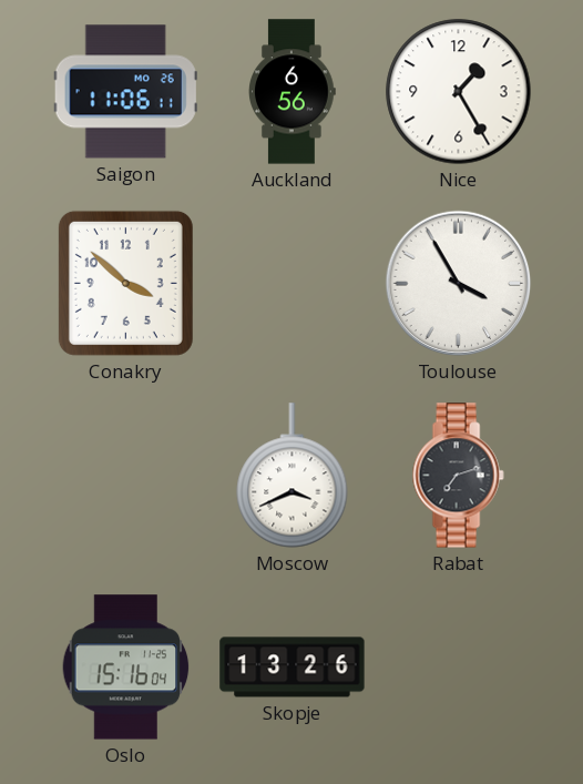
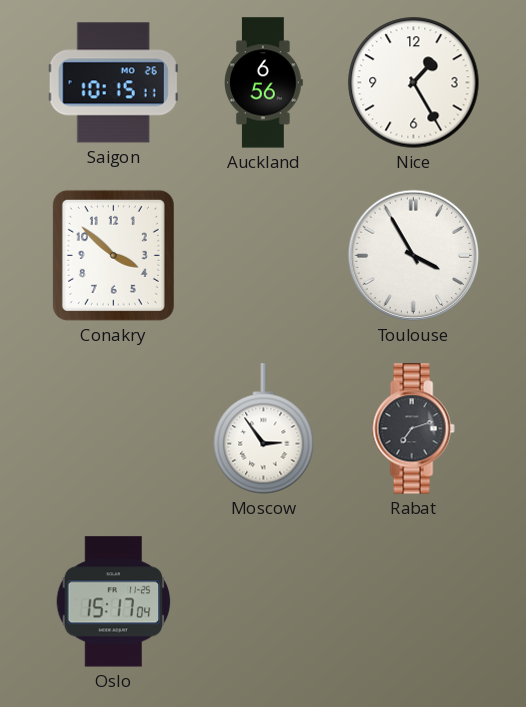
Saigon: 11:06 -> 10:15 (113, 83)
Moscow: 3:41 -> 2:54 (264, 429)
Oslo: 15:16 -> 15:17 (114, 602)
Skopje: 13:26 -> none (293, 668)
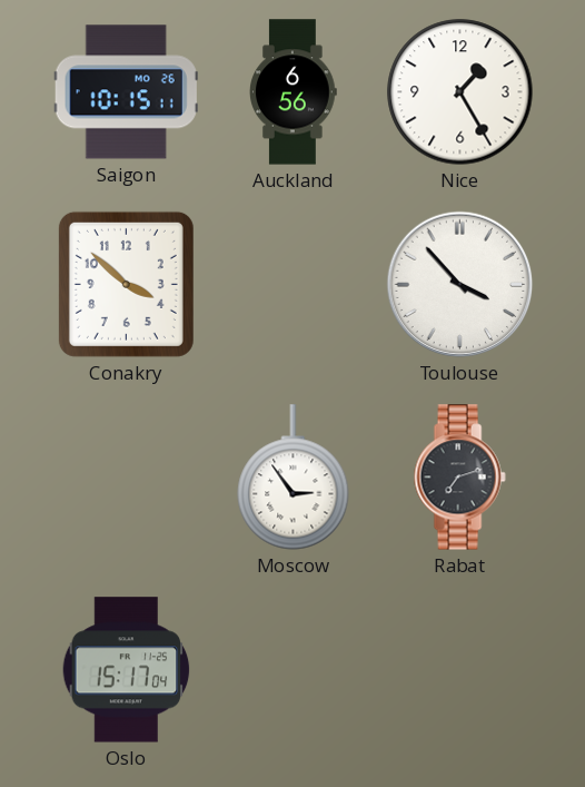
Toulouse: 3:55 -> 3:53 (460, 285)
